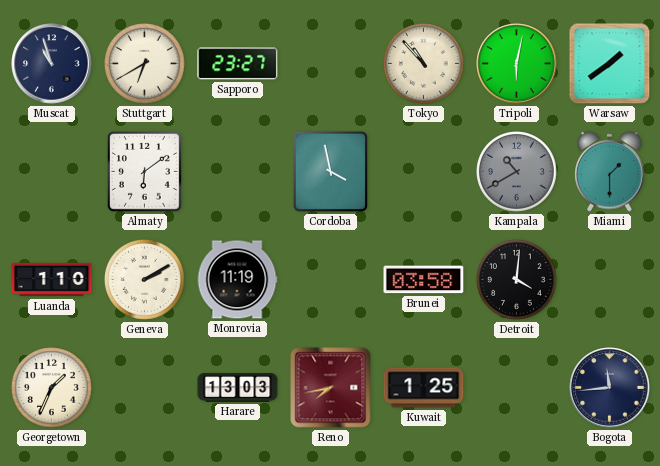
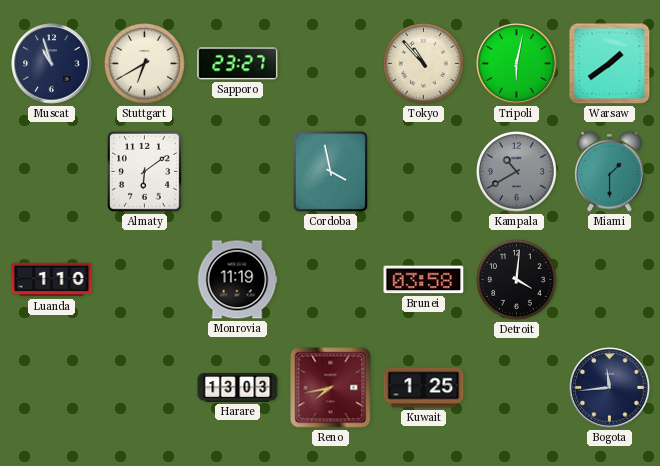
Geneva: 2:10 -> none (145, 280)
Georgetown: 1:34 -> none (52, 388)
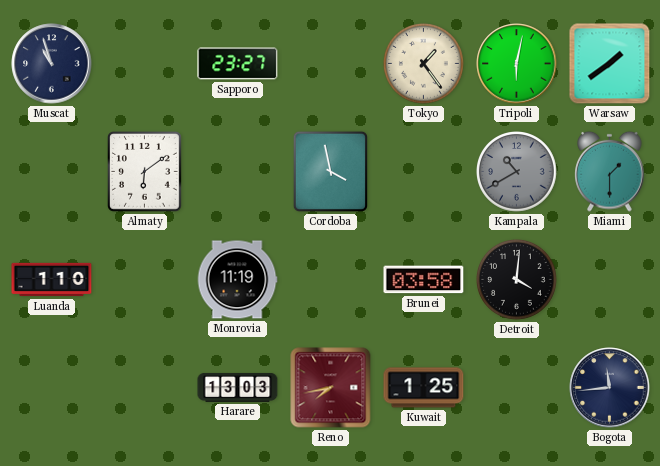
Stuttgart: 6:40 -> none (145, 64)
Tokyo: 10:53 -> 1:24 (424, 64)
